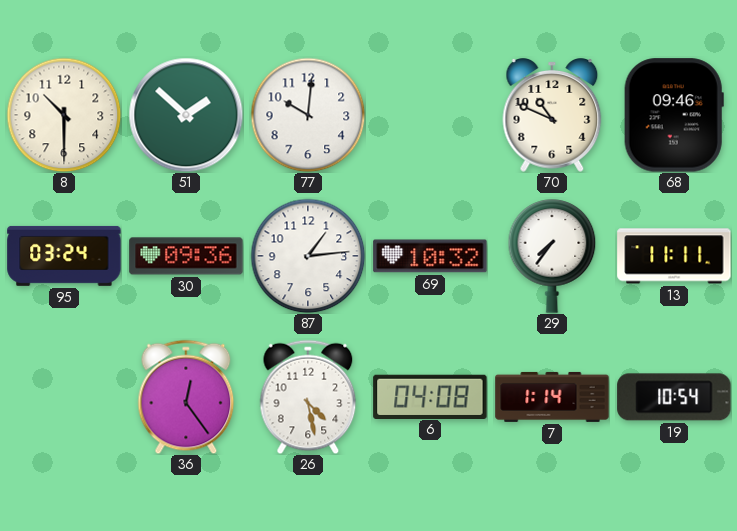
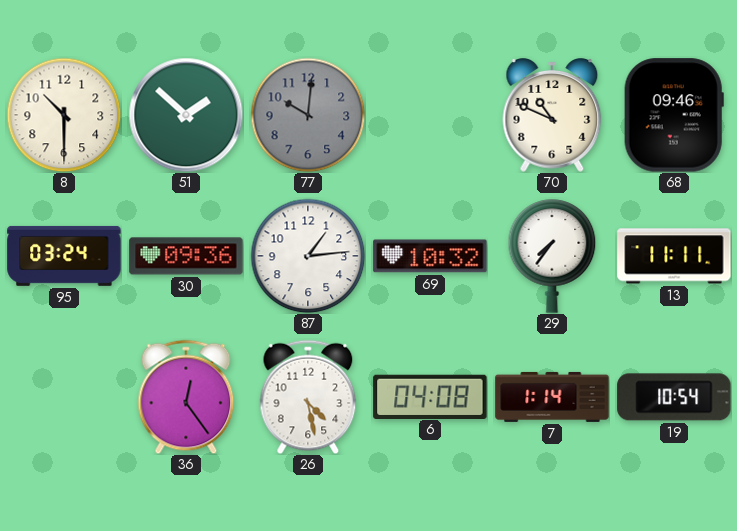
77 dial: white -> grey (308, 115)
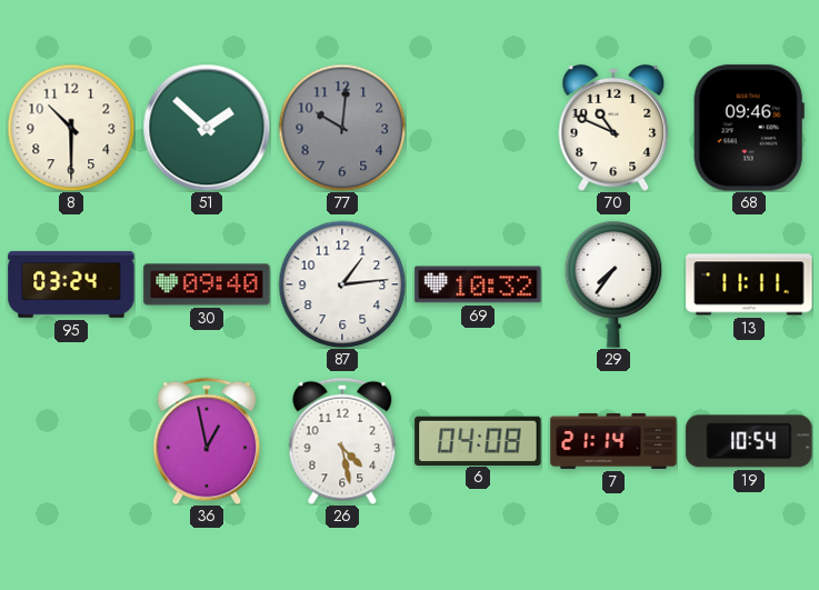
30: 09:36 -> 09:40 (207, 284)
36: 12:24 -> 12:58 (207, 441)
7: 1:14 -> 21:14 (613, 441)
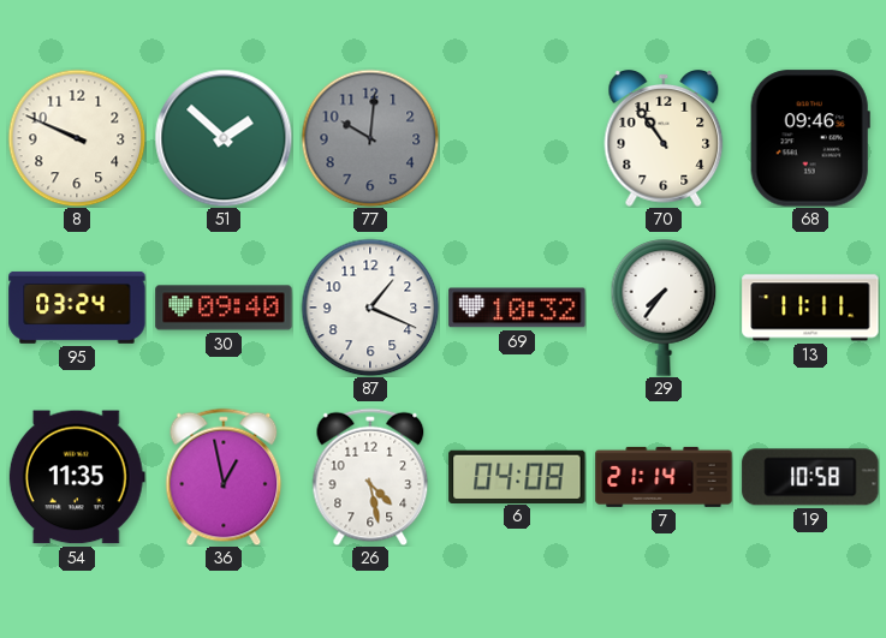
8: 10:30 -> 9:49 (77, 138)
70: 10:49 -> 10:54 (664, 139)
87: 1:14 -> 1:19 (370, 308)
54: none -> 11:35 (77, 477)
19: 10:54 -> 10:58 (810, 477)
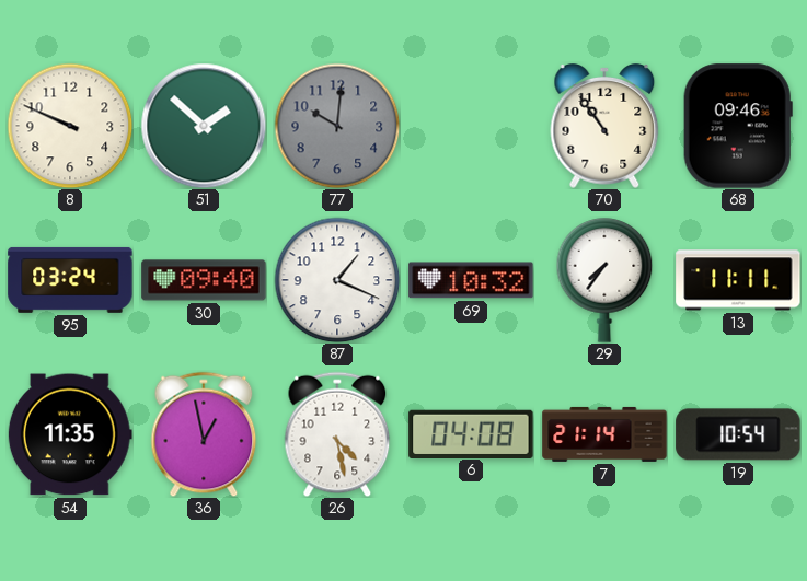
19: 10:58 -> 10:54 (738, 434)
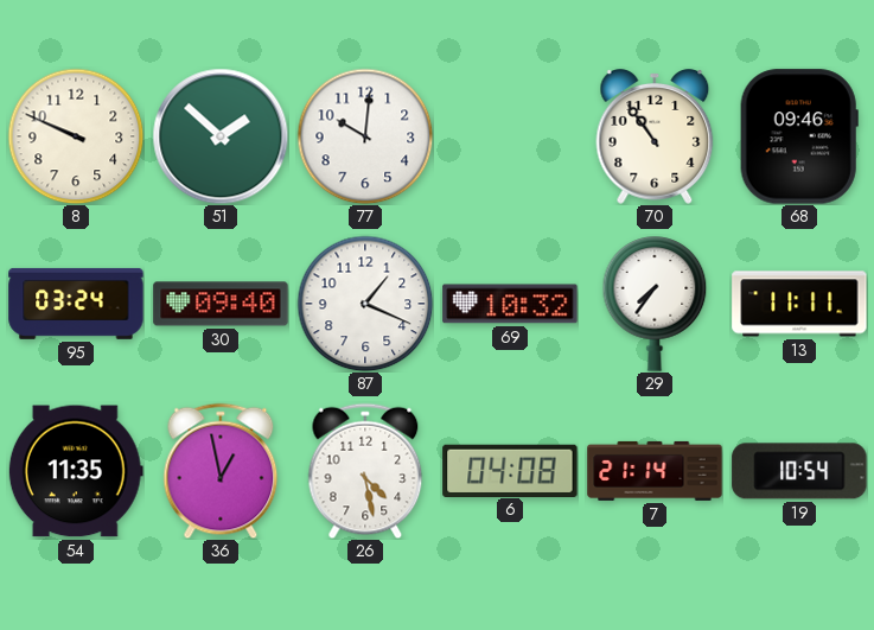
77 dial: grey -> white (365, 136)
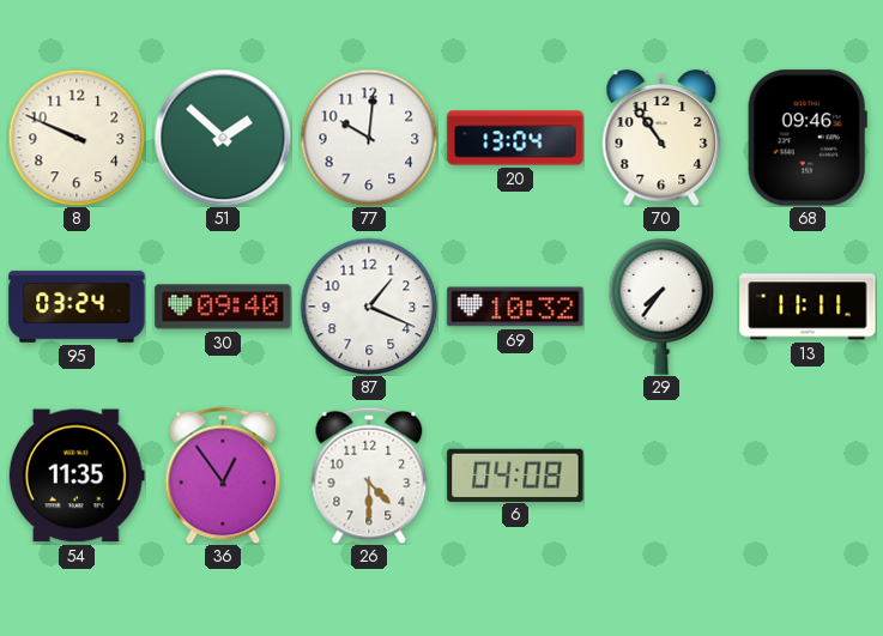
20: none -> 13:04 (515, 138)
36: 12:58 -> 12:54 (223, 476)
26: 4:28 -> 4:30 (369, 476)
7: 21:14 -> none (655, 471)
19: 10:54 -> none (799, 471)
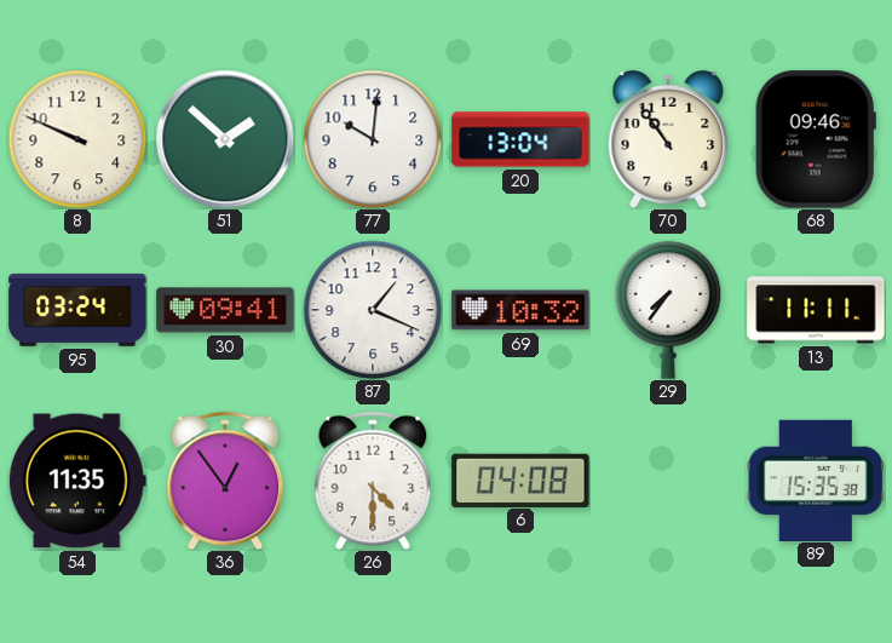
30: 09:40 -> 09:41 (225, 310)
89: none -> 15:35 (816, 480)
